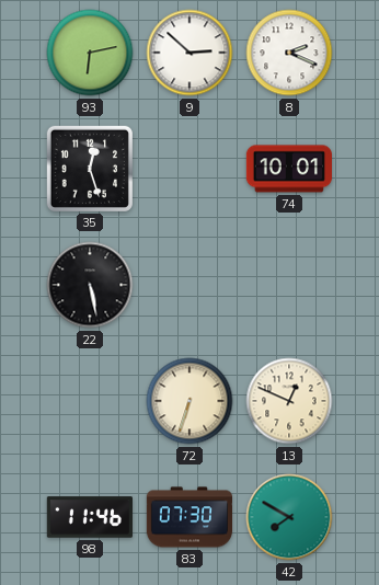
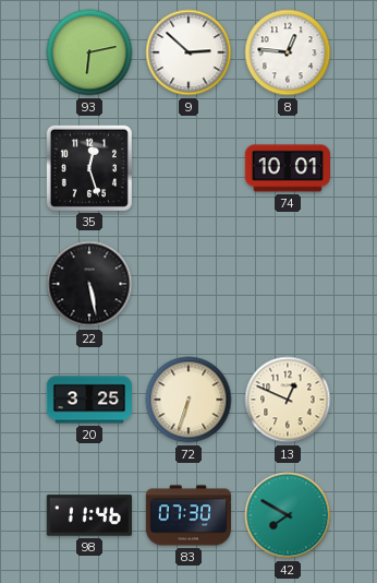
8: 2:19 -> 12:46 (288, 52)
20: none -> 3:25 (88, 400)
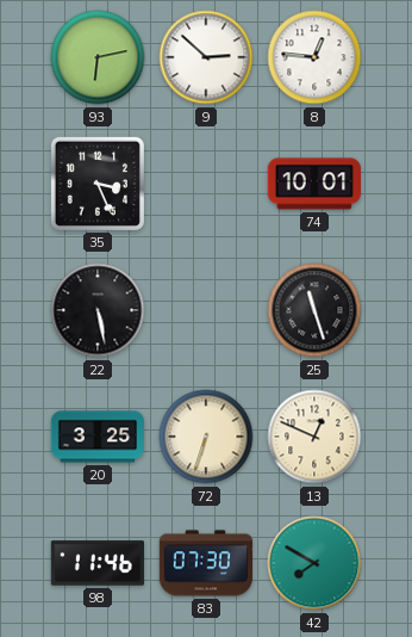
35: 12:27 -> 3:26 (98, 184)
25: none -> 11:27 (314, 310)
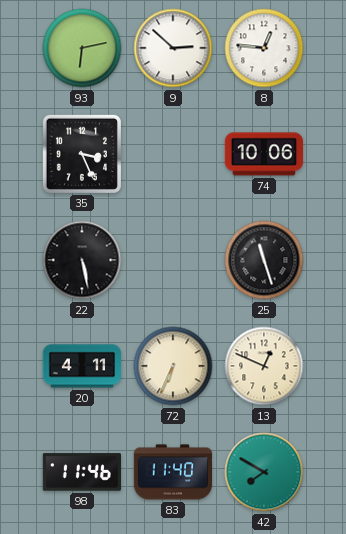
74: 10:01 -> 10:06 (263, 154)
20: 3:25 -> 4:11 (81, 366)
72: 6:33 -> 6:34 (173, 366)
83: 07:30 -> 11:40 (172, 472)
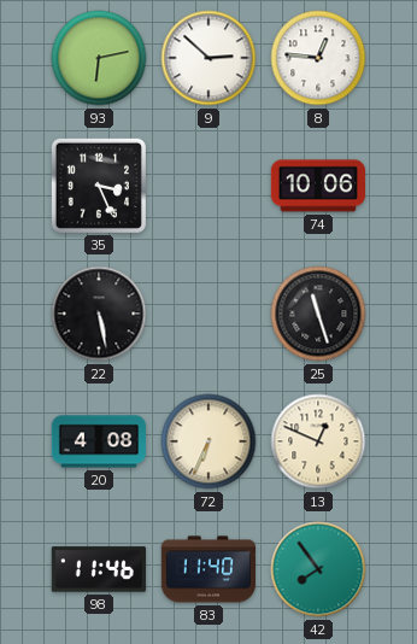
20: 4:11 -> 4:08 (98, 441)
42: 7:50 -> 7:54 (318, 569)
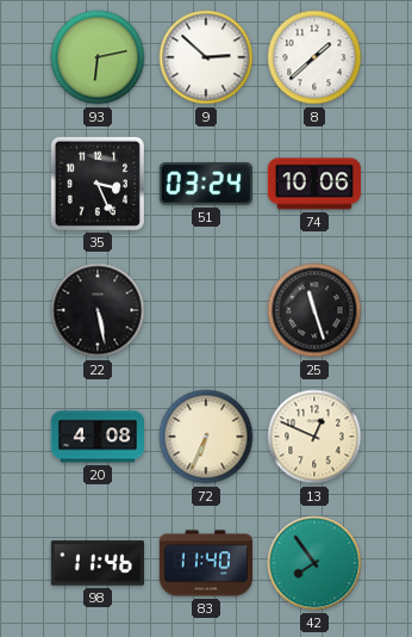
8: 12:46 -> 1:38 (314, 57)
51: none -> 03:24 (206, 184)
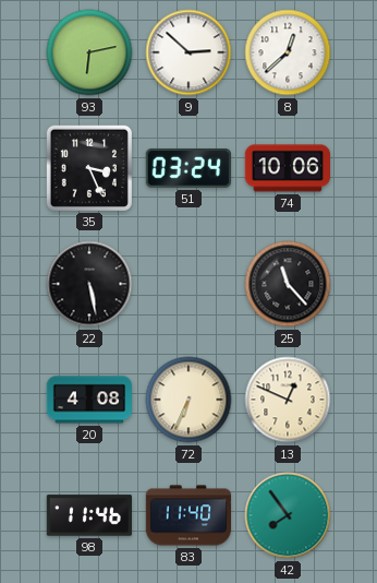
8: 1:38 -> 12:38 (288, 52)
25: 11:27 -> 11:23 (288, 284)
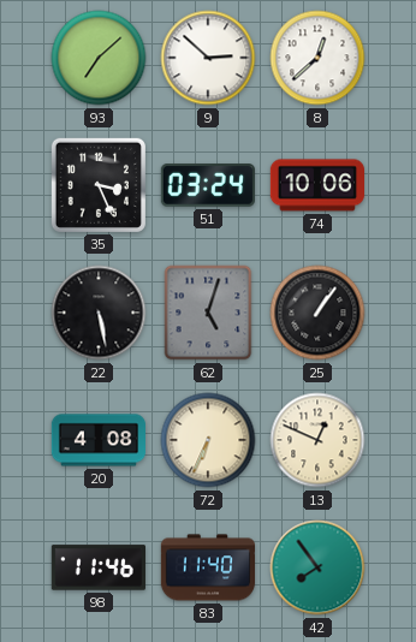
93: 6:13 -> 7:08 (99, 58)
62: none -> 5:03 (208, 313)
25: 11:23 -> 1:06 (317, 313)
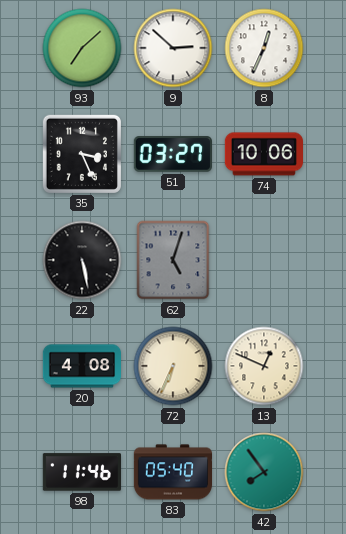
8: 12:38 -> 12:34 (264, 48)
51: 03:24 -> 03:27 (173, 154)
25: 1:06 -> none (317, 313)
83: 11:40 -> 05:40 (172, 472)
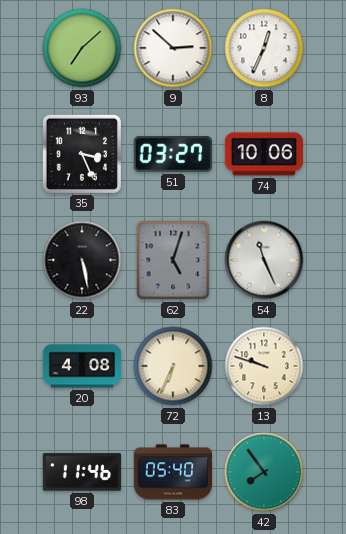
54: none -> 11:26 (264, 260)
13: 12:49 -> 9:48 (264, 366)
